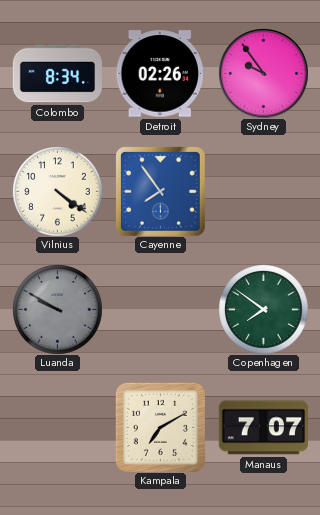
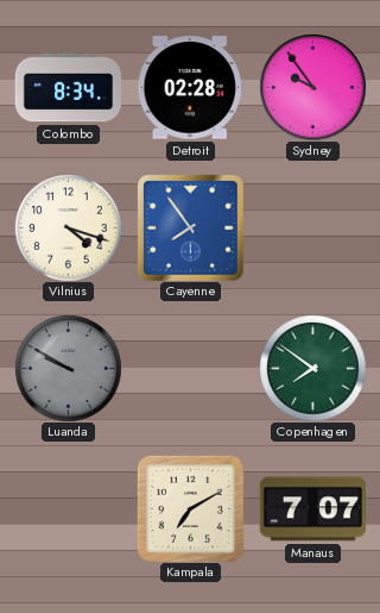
Detroit: 02:26 -> 02:28 (190, 88)
Vilnius: 4:21 -> 4:18 (68, 227)
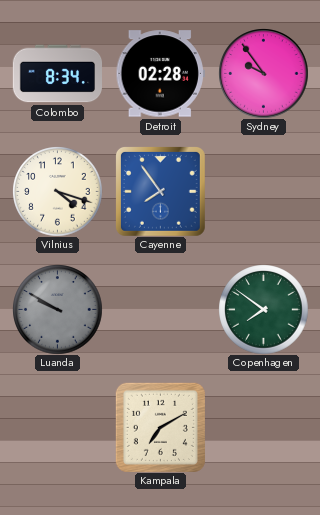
Manaus: 7:07 -> none (312, 509)
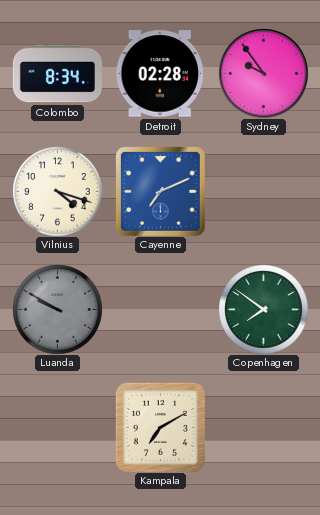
Cayenne: 7:54 -> 7:11 (160, 191)
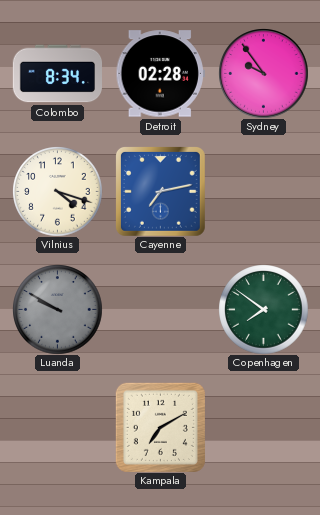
Cayenne: 7:11 -> 7:13 (160, 191)
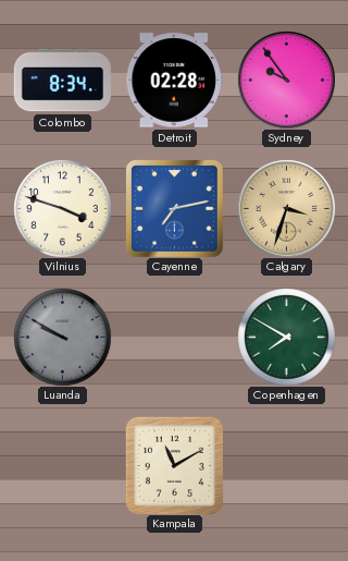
Vilnius: 4:18 -> 3:48 (62, 208)
Calgary: none -> 3:33 (286, 208)
Copenhagen: 7:51 -> 7:50 (286, 337)
Kampala: 7:10 -> 11:10 (174, 465)
